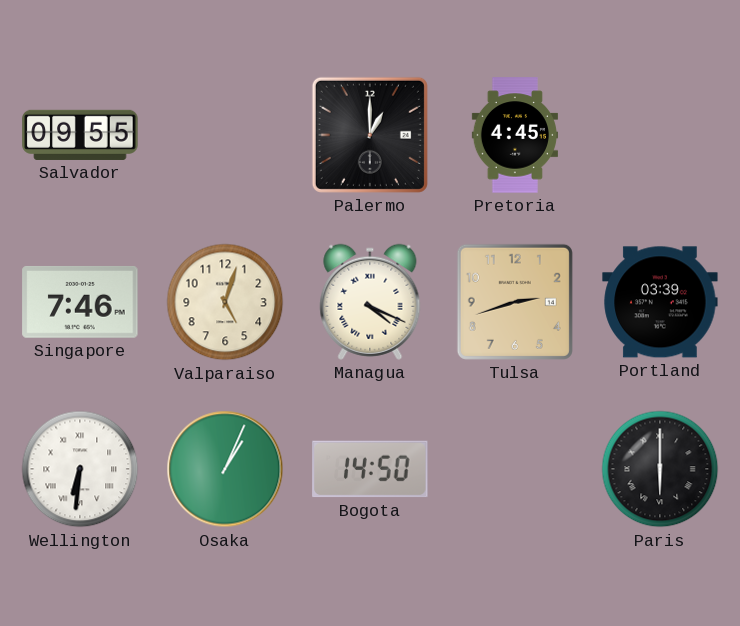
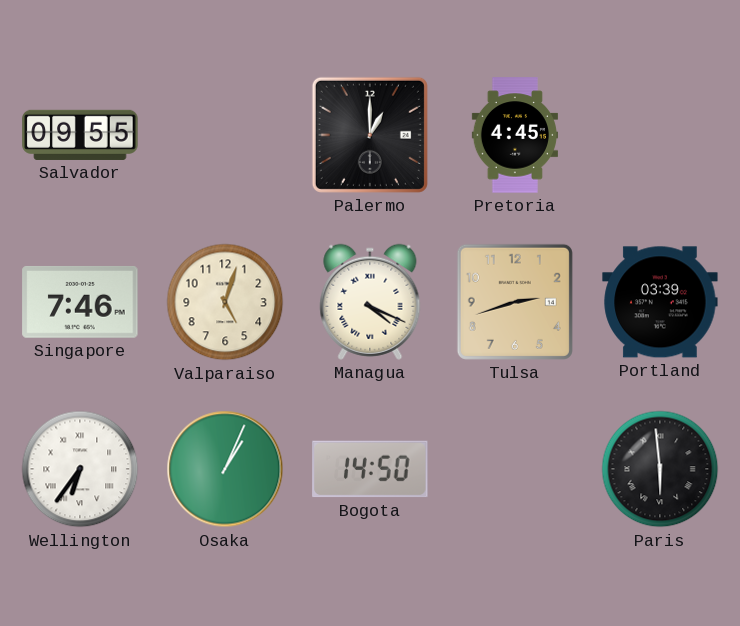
Wellington: 6:31 -> 6:36 (80, 469)
Paris: 6:00 -> 5:59 (660, 469)
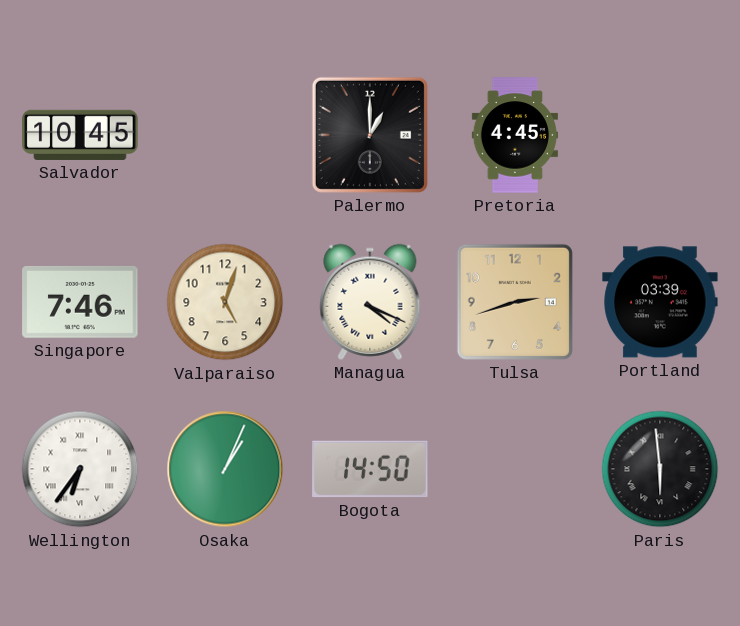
Salvador: 09:55 -> 10:45 (80, 135)
